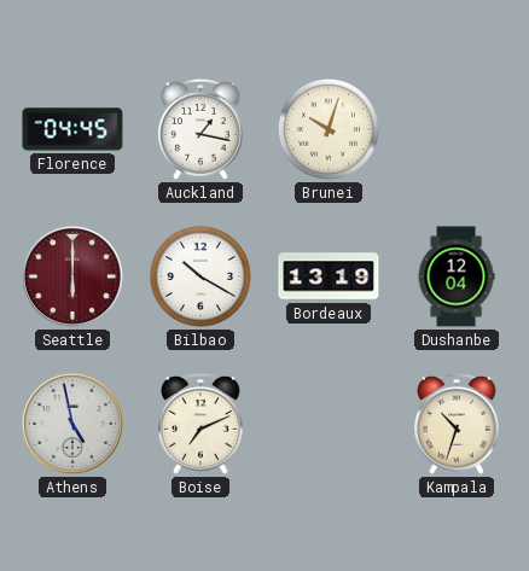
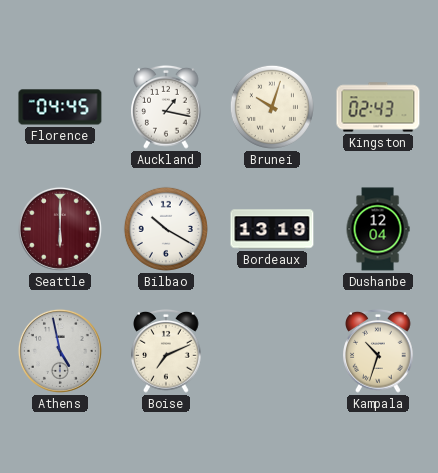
Kingston: none -> 02:43 (378, 107)
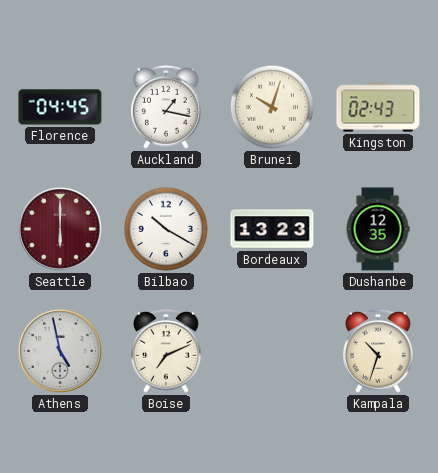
Bordeaux: 13:19 -> 13:23 (272, 229)
Dushanbe: 12:04 -> 12:35 (378, 229)
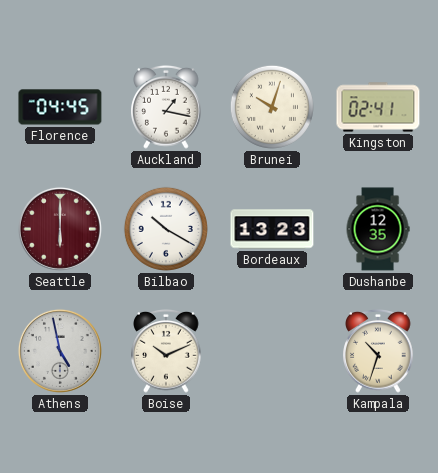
Kingston: 02:43 -> 02:41 (378, 107)
Boise: 7:11 -> 10:11 (166, 352)
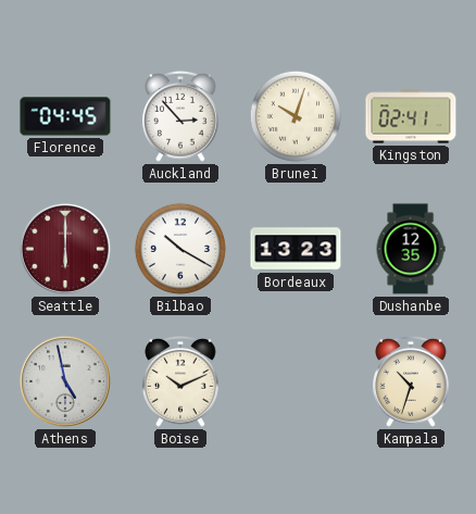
Auckland: 1:17 -> 2:53 (180, 117)
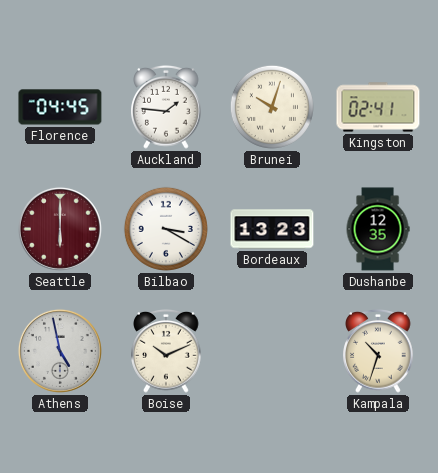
Auckland: 2:53 -> 1:46 (166, 108)
Bilbao: 10:20 -> 3:20 (166, 229)
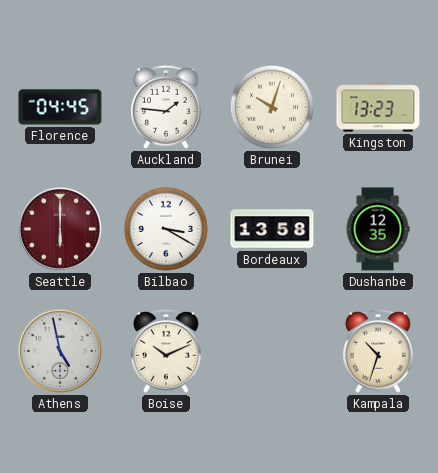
Kingston: 02:41 -> 13:23 (378, 107)
Bordeaux: 13:23 -> 13:58 (272, 229)
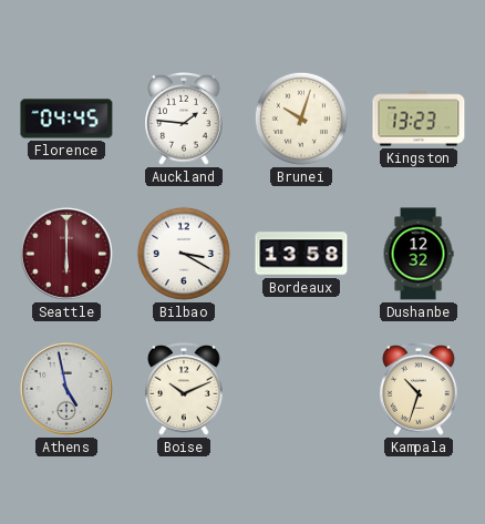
Dushanbe: 12:35 -> 12:32 (419, 254)
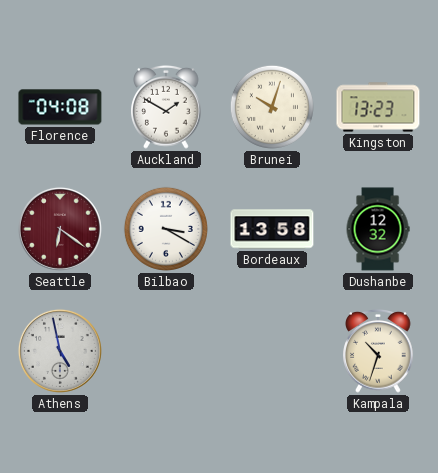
Florence: 04:45 -> 04:08 (60, 107)
Auckland: 1:46 -> 1:50 (166, 108)
Seattle: 6:00 -> 6:21 (60, 229)
Boise: 10:11 -> none (184, 390)
